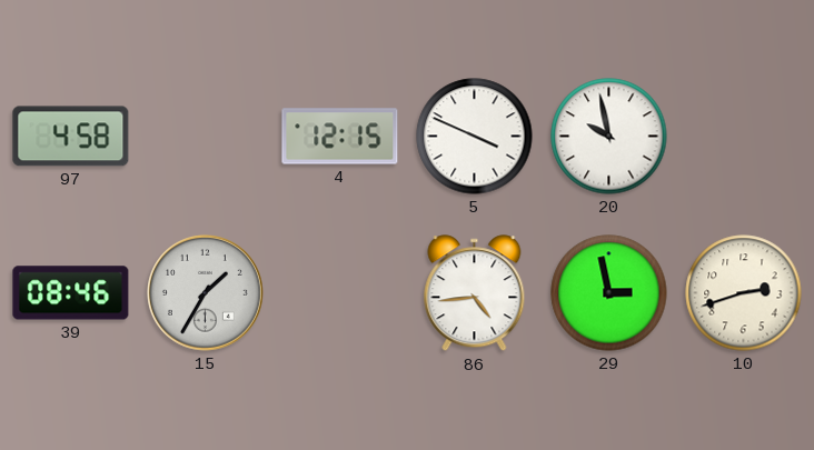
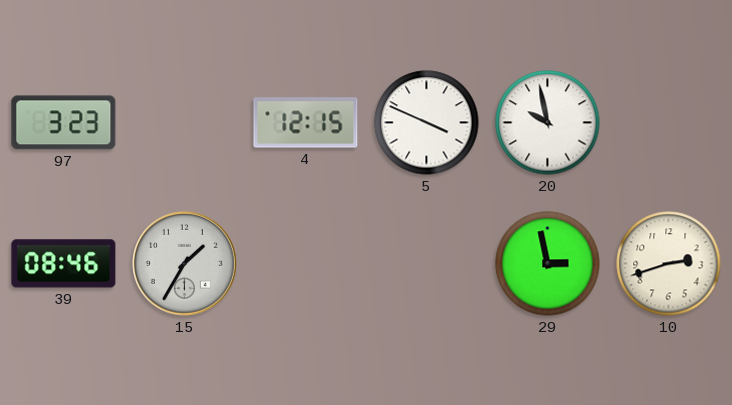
97: 4:58 -> 3:23 (64, 123)
86: 4:44 -> none (475, 293)
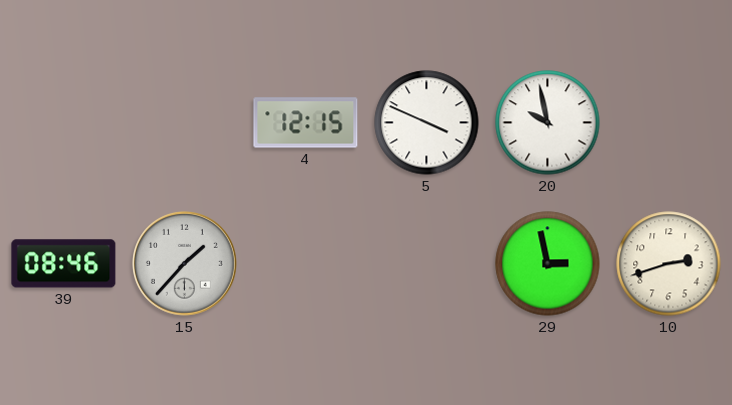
97: 3:23 -> none (64, 123)
15: 1:35 -> 1:37 (184, 263)
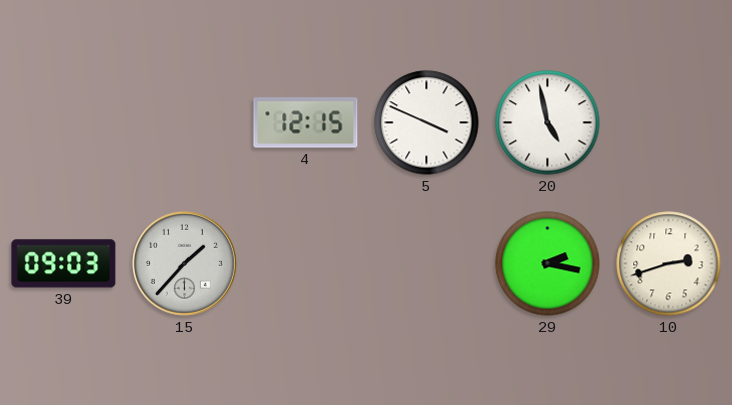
20: 9:58 -> 4:58 (548, 123)
39: 08:46 -> 09:03 (64, 264)
29: 2:58 -> 2:17 (548, 264)
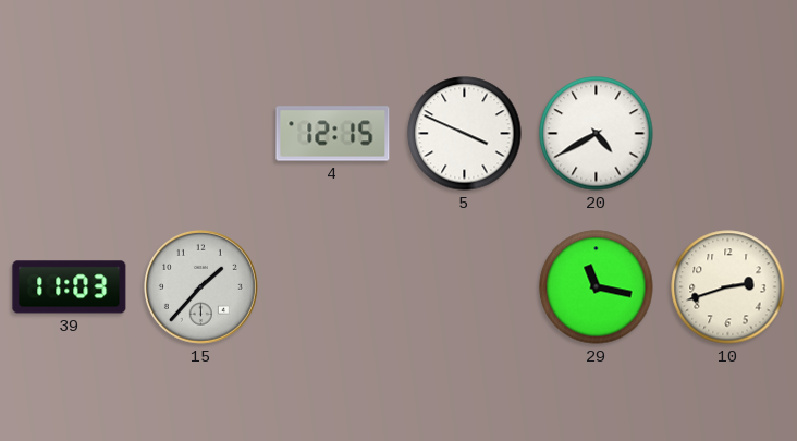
20: 4:58 -> 4:40 (597, 134)
39: 09:03 -> 11:03 (70, 287)
29: 2:17 -> 11:17 (597, 287)
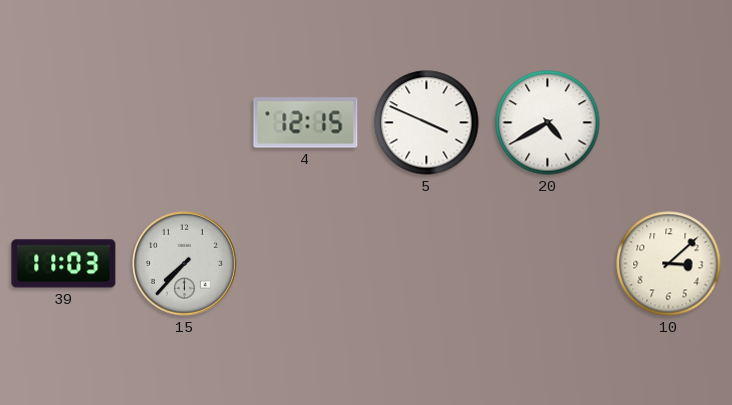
15: 1:37 -> 7:37 (184, 263)
29: 11:17 -> none (597, 287)
10: 2:42 -> 3:08 (669, 264)
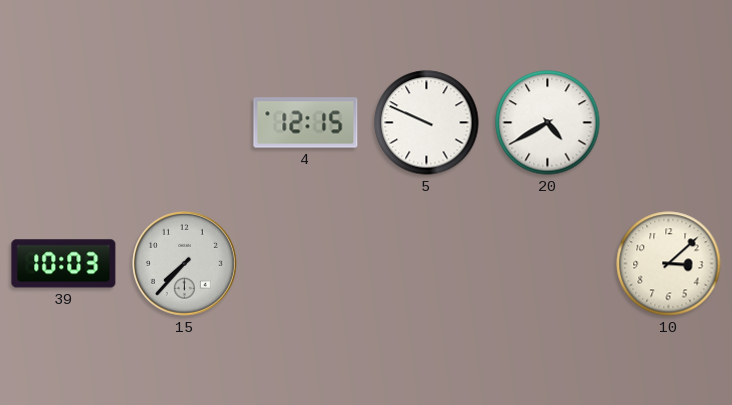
5: 3:49 -> 9:49 (427, 123)
39: 11:03 -> 10:03 (64, 264)
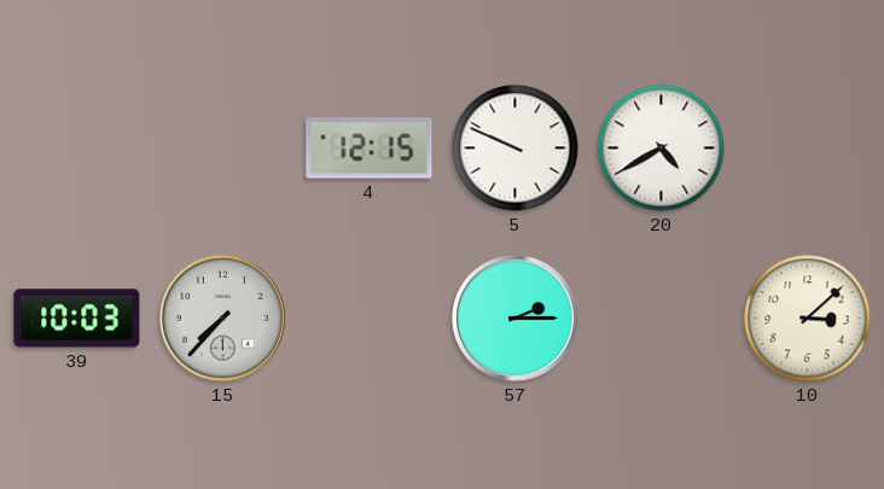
57: none -> 2:15 (514, 318)
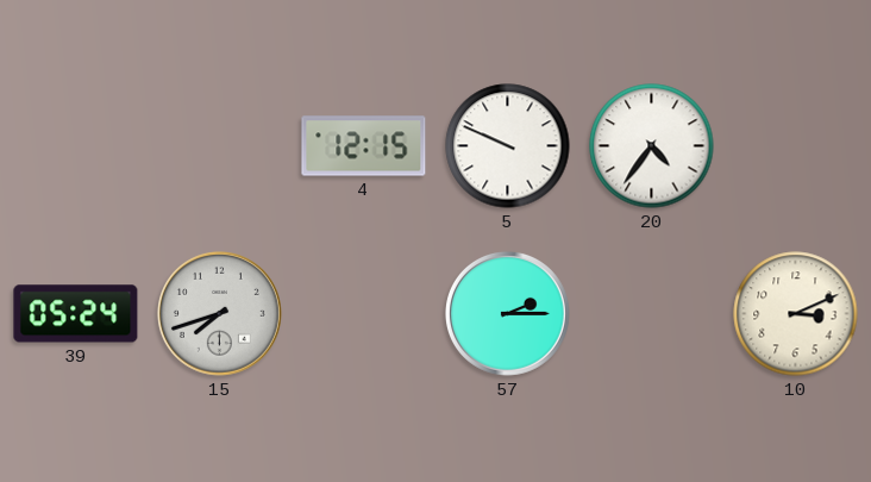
20: 4:40 -> 4:36 (652, 146)
39: 10:03 -> 05:24 (76, 314)
15: 7:37 -> 7:42 (219, 313)
10: 3:08 -> 3:11 (796, 314)
